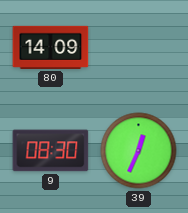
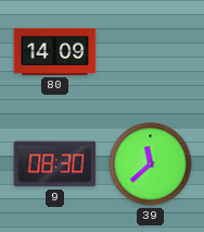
39: 12:34 -> 11:38 (151, 164)
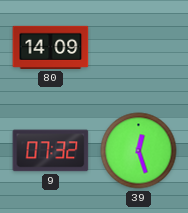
9: 08:30 -> 07:32 (51, 151)
39: 11:38 -> 12:27 (139, 151)
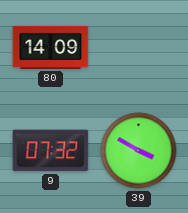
39: 12:27 -> 3:50 (139, 151)
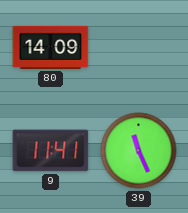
9: 07:32 -> 11:41 (51, 151)
39: 3:50 -> 11:26 (139, 151)
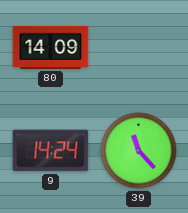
9: 11:41 -> 14:24 (51, 151)
39: 11:26 -> 11:23 (139, 151)
